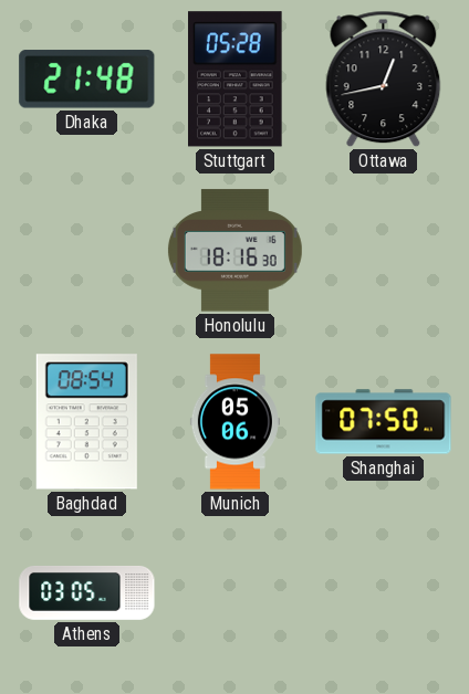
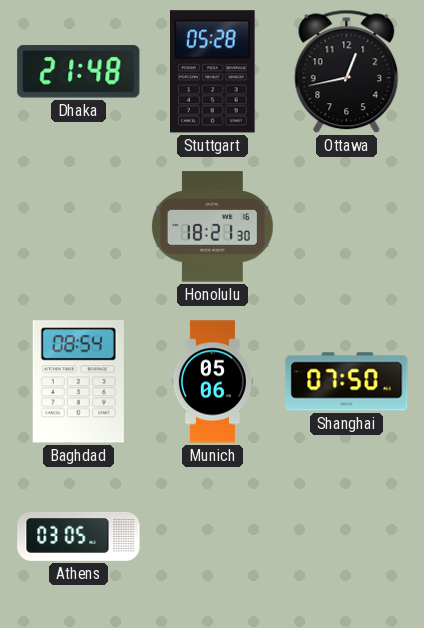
Honolulu: 18:16 -> 18:21 (212, 227)
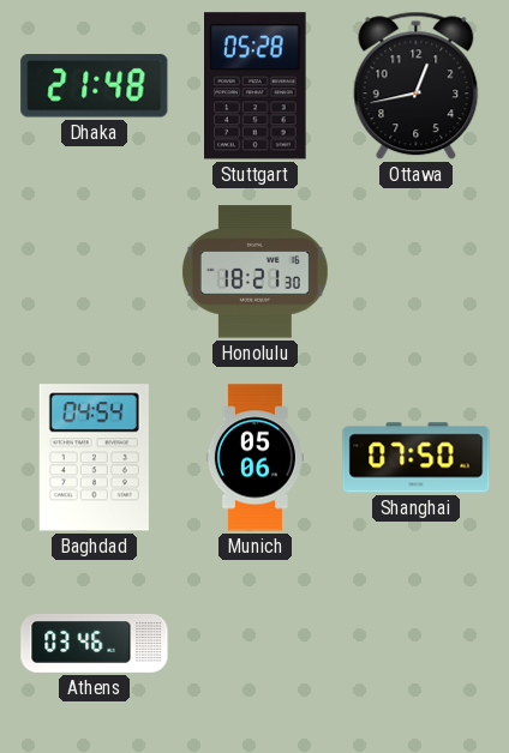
Baghdad: 08:54 -> 04:54 (94, 458)
Athens: 03:05 -> 03:46 (95, 644)
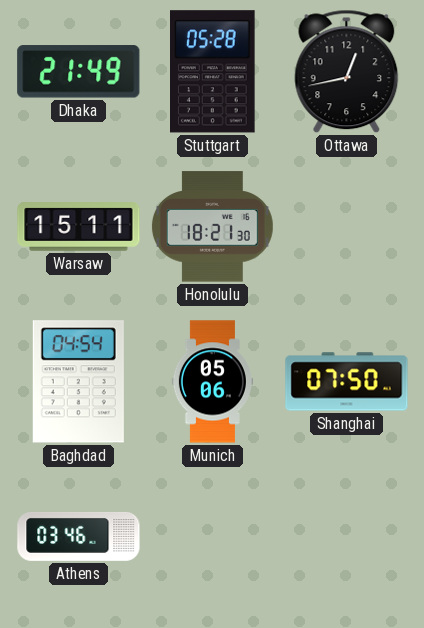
Dhaka: 21:48 -> 21:49 (79, 72)
Warsaw: none -> 15:11 (79, 227)
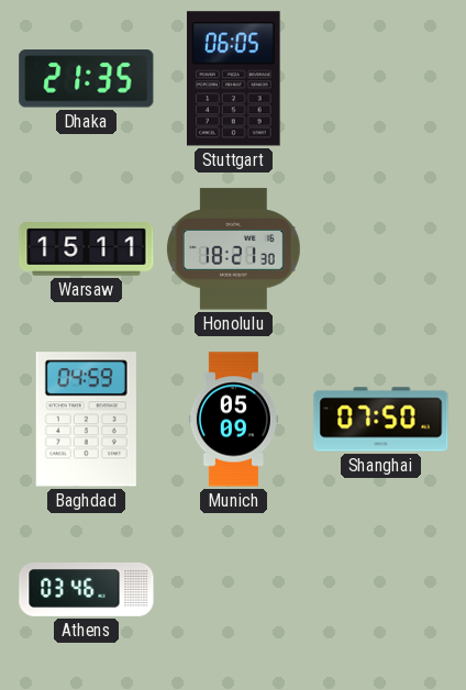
Dhaka: 21:49 -> 21:35 (87, 79)
Stuttgart: 05:28 -> 06:05 (234, 79)
Ottawa: 12:43 -> none (347, 72)
Baghdad: 04:54 -> 04:59 (86, 420)
Munich: 05:06 -> 05:09 (233, 420)
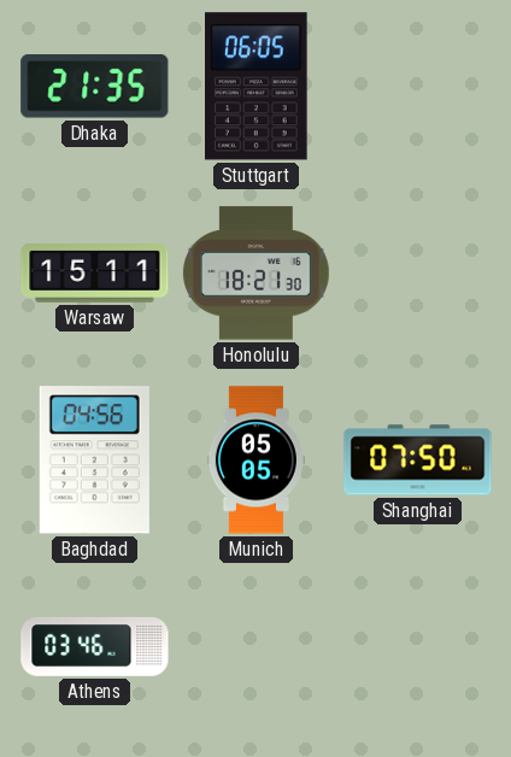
Baghdad: 04:59 -> 04:56 (94, 460)
Munich: 05:09 -> 05:05 (255, 460)
